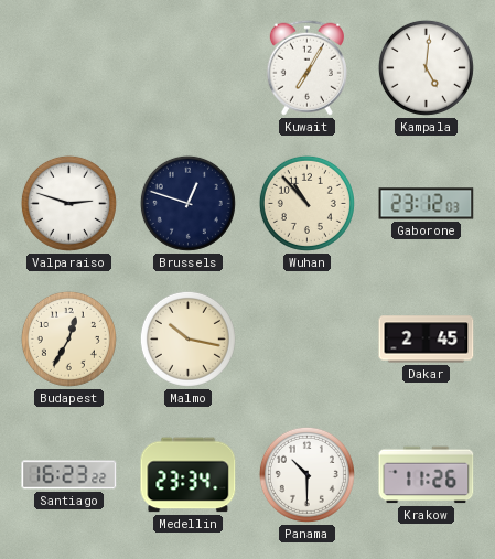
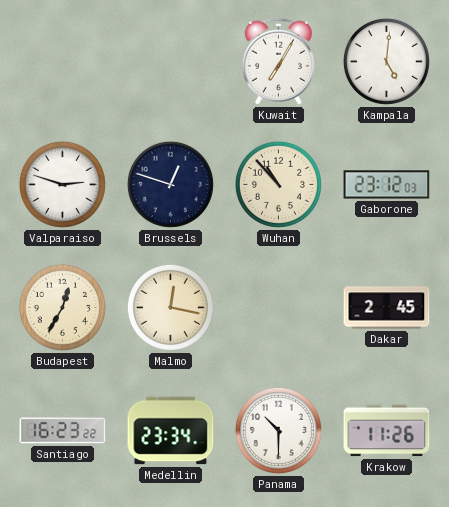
Malmo: 10:17 -> 12:17 (170, 307)
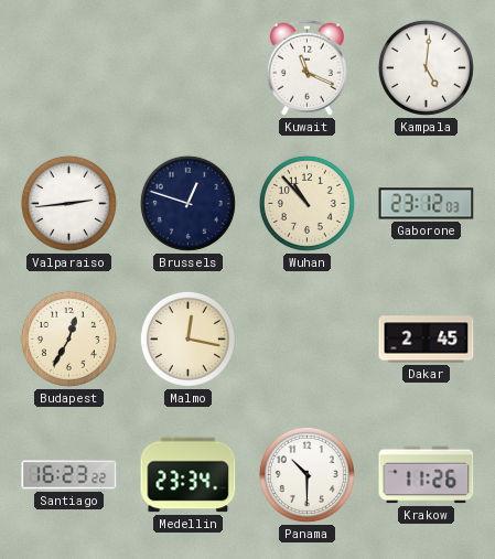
Kuwait: 7:05 -> 11:19 (306, 67)
Valparaiso: 2:48 -> 2:44 (68, 203)
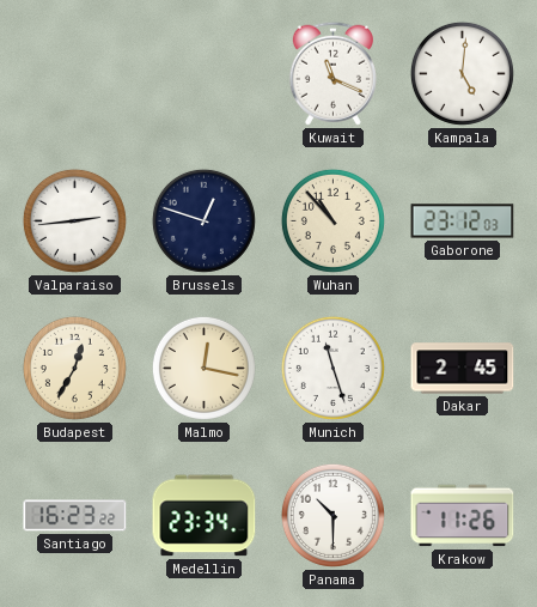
Munich: none -> 11:27 (332, 368)
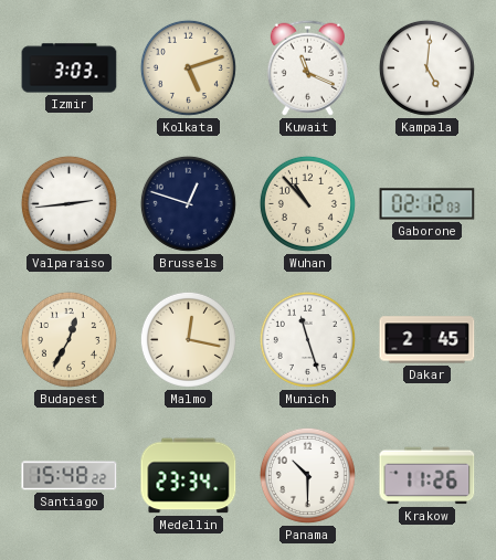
Izmir: none -> 3:03 (70, 68)
Kolkata: none -> 5:12 (188, 67)
Gaborone: 23:12 -> 02:12 (428, 204)
Santiago: 16:23 -> 15:48 (70, 476)
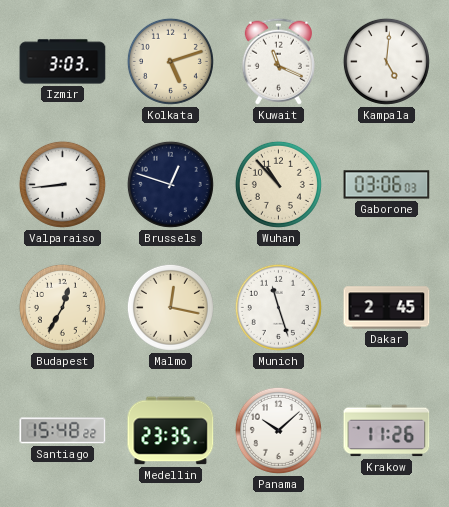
Valparaiso: 2:44 -> 8:44 (62, 184)
Gaborone: 02:12 -> 03:06 (387, 185)
Medellin: 23:34 -> 23:35 (171, 431)
Panama: 10:30 -> 10:08 (278, 430)
